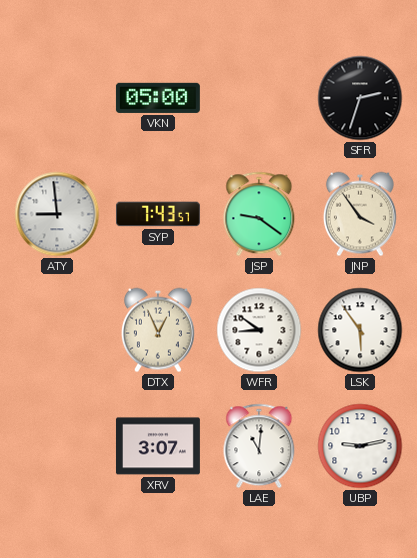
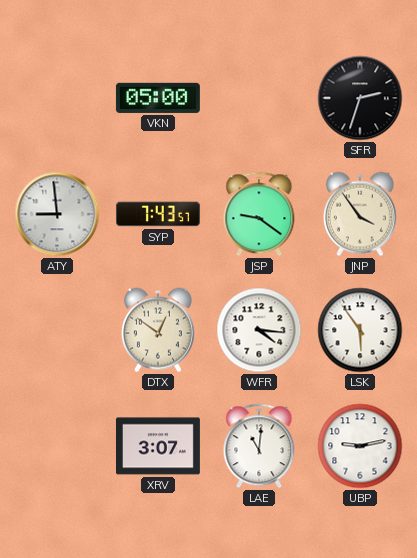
DTX: 12:56 -> 12:51 (158, 330)
WFR: 8:51 -> 4:16 (259, 330)
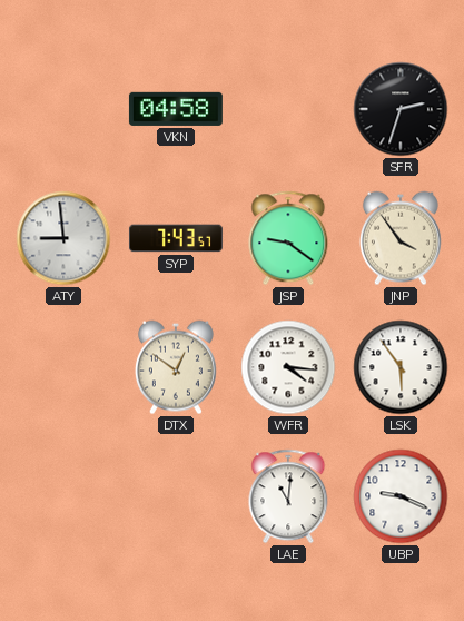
VKN: 05:00 -> 04:58 (176, 109)
XRV: 3:07 -> none (158, 446)
UBP: 9:13 -> 9:19 (401, 496)
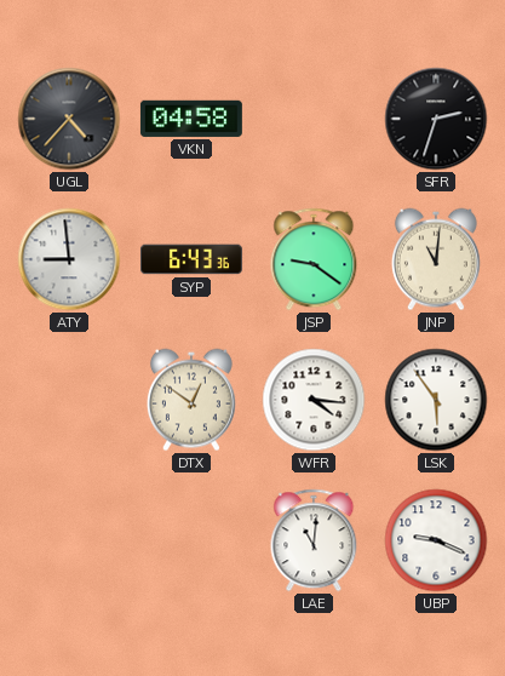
UGL: none -> 4:37 (69, 119)
SYP: 7:43 -> 6:43 (191, 259)
JNP: 3:54 -> 11:01 (436, 259)
